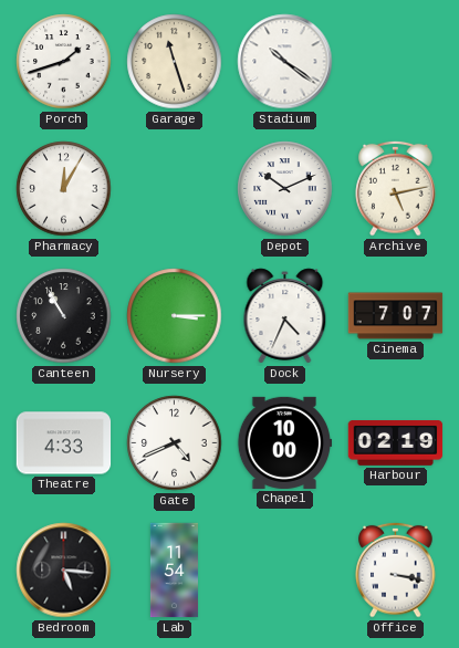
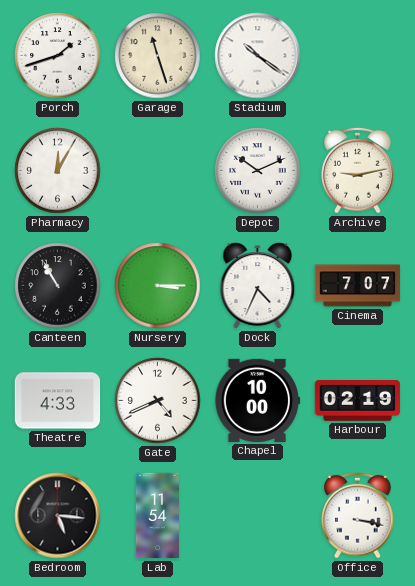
Archive: 5:13 -> 9:13 (358, 170)
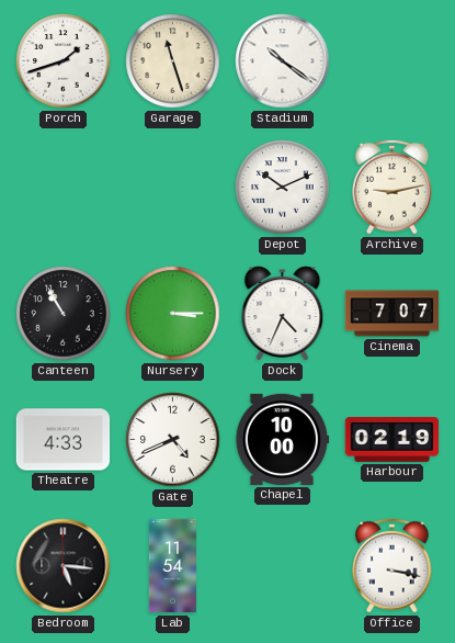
Pharmacy: 12:05 -> none (58, 171)
